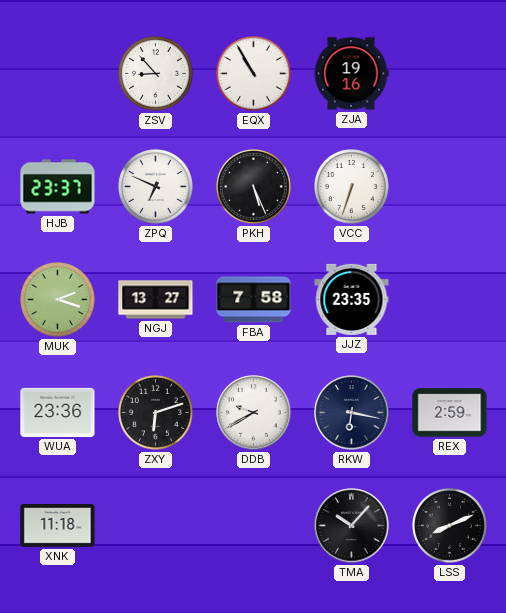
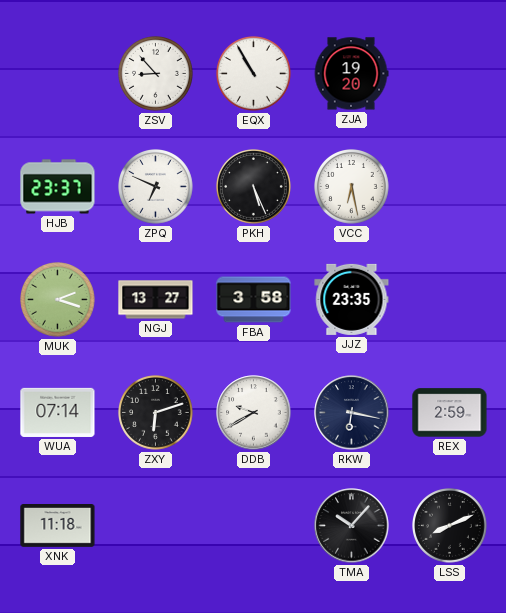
ZJA: 19:16 -> 19:20 (351, 74)
VCC: 6:33 -> 6:28 (352, 187)
FBA: 7:58 -> 3:58 (254, 300)
WUA: 23:36 -> 07:14 (58, 412)
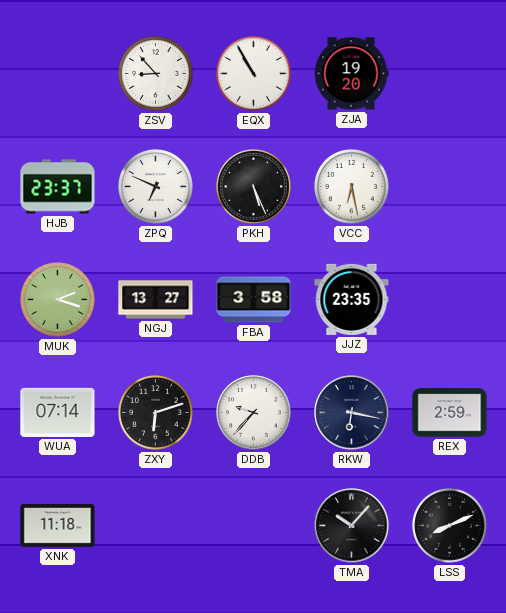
DDB: 9:40 -> 9:37 (254, 413)
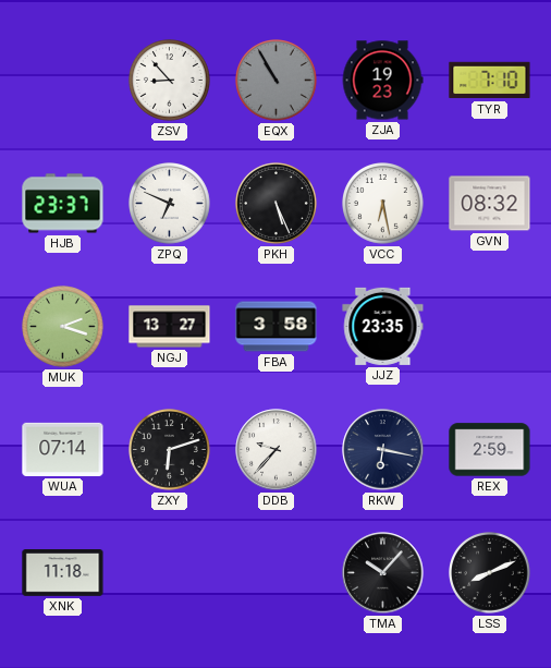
EQX dial: white -> grey (277, 81)
ZJA: 19:20 -> 19:23 (382, 81)
TYR: none -> 7:10 (490, 81)
GVN: none -> 08:32 (490, 204)
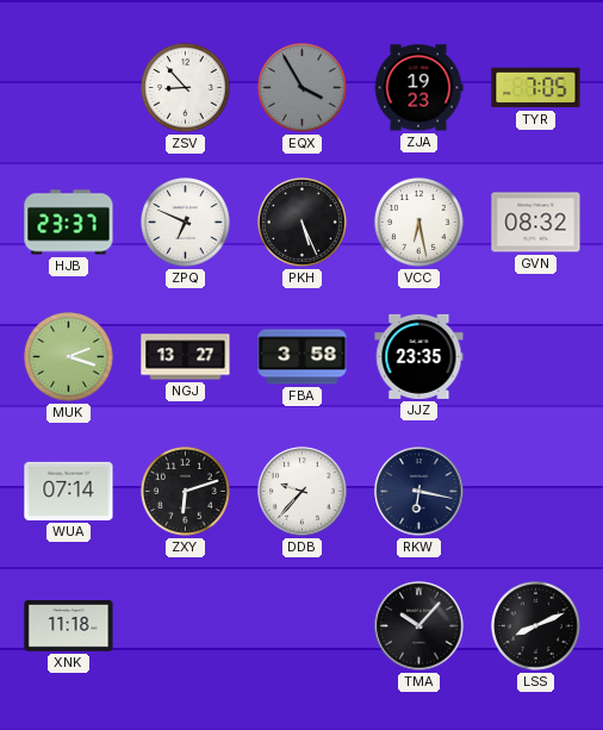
EQX: 10:55 -> 3:55 (303, 88)
TYR: 7:10 -> 7:05 (536, 88)
REX: 2:59 -> none (490, 450)
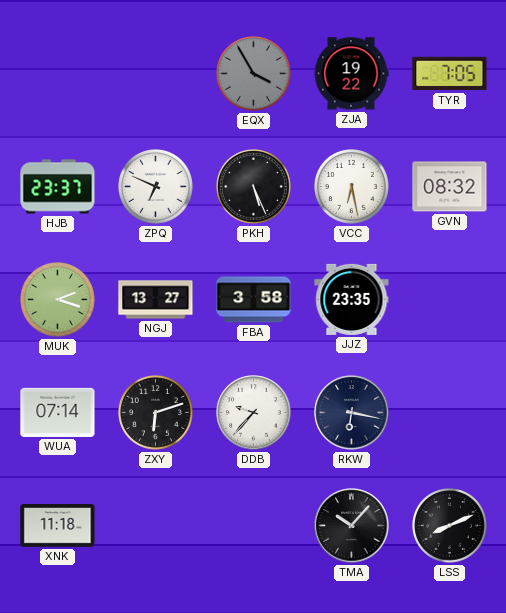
ZSV: 8:53 -> none (186, 88)
ZJA: 19:23 -> 19:22 (351, 74)
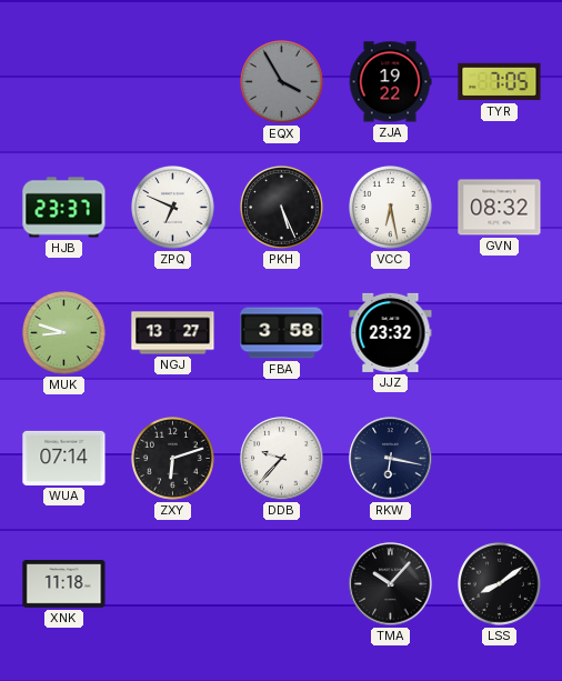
MUK: 2:18 -> 8:48 (64, 333)
JJZ: 23:35 -> 23:32 (391, 332)
LSS: 8:11 -> 8:09 (500, 584)
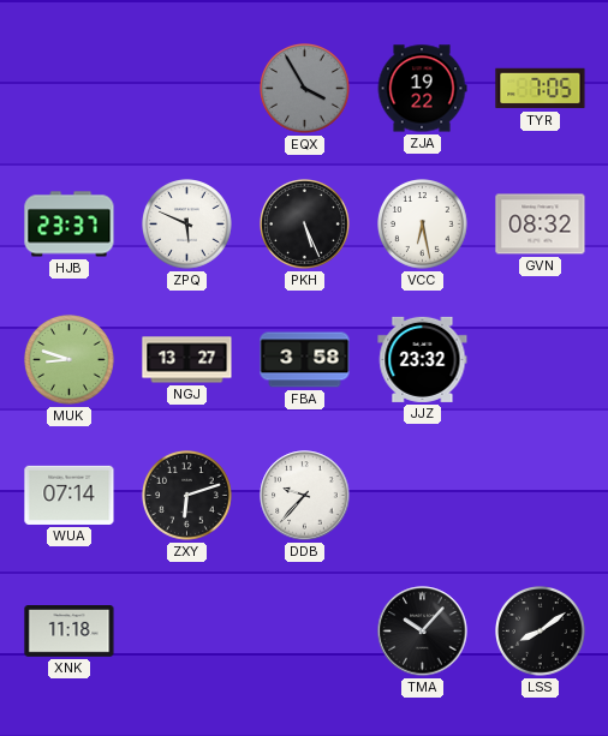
ZPQ: 6:49 -> 5:49 (187, 225)
RKW: 6:17 -> none (391, 459)
